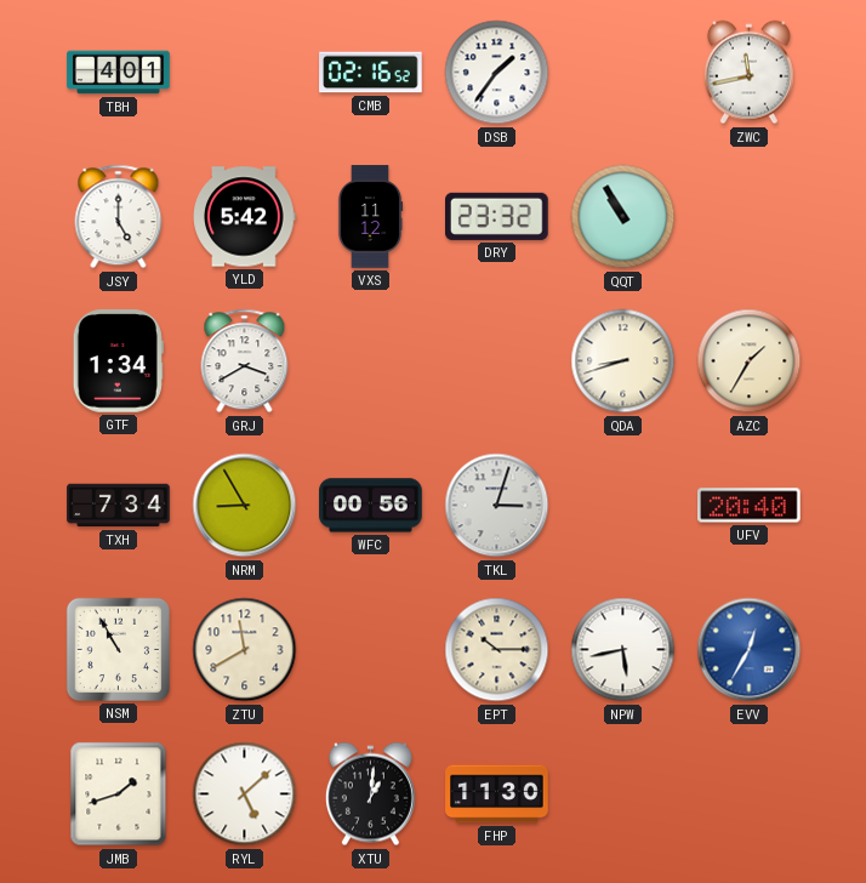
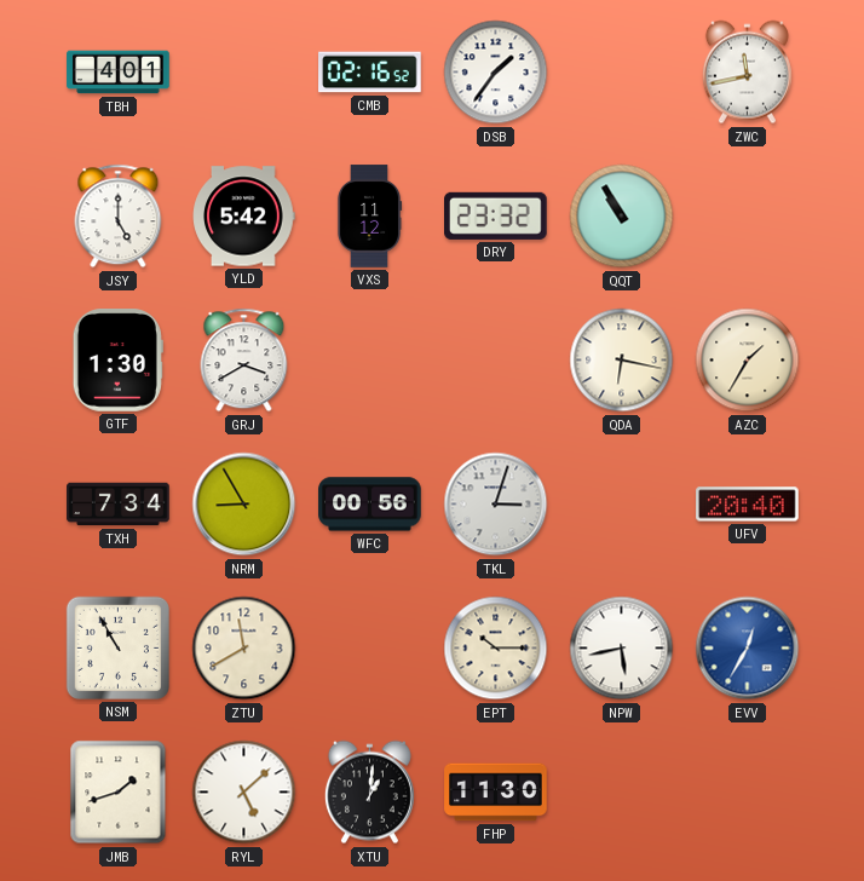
GTF: 1:34 -> 1:30 (117, 361)
QDA: 8:42 -> 6:17 (622, 361)
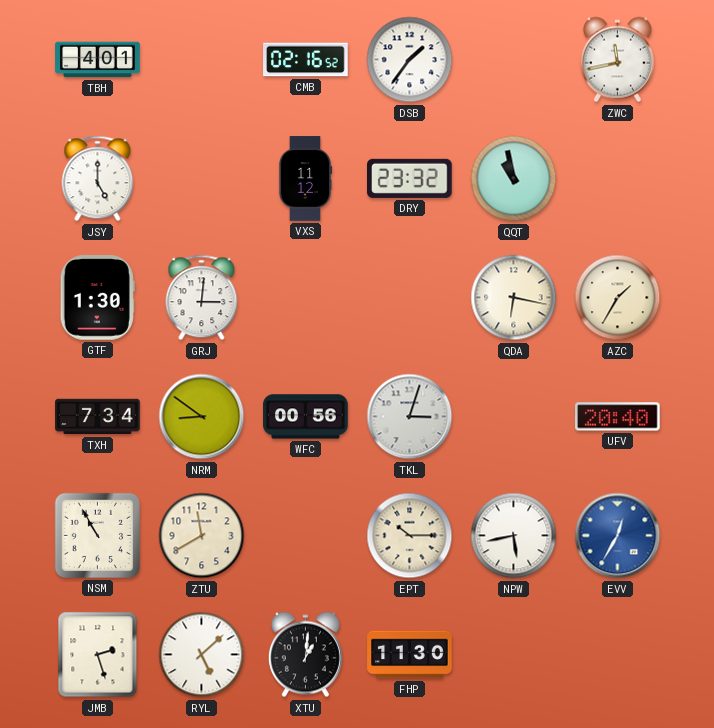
YLD: 5:42 -> none (244, 217)
QQT: 10:55 -> 10:58 (514, 179)
GRJ: 3:40 -> 3:01 (202, 298)
NRM: 8:55 -> 8:51 (202, 417)
JMB: 1:42 -> 2:27 (98, 655)
